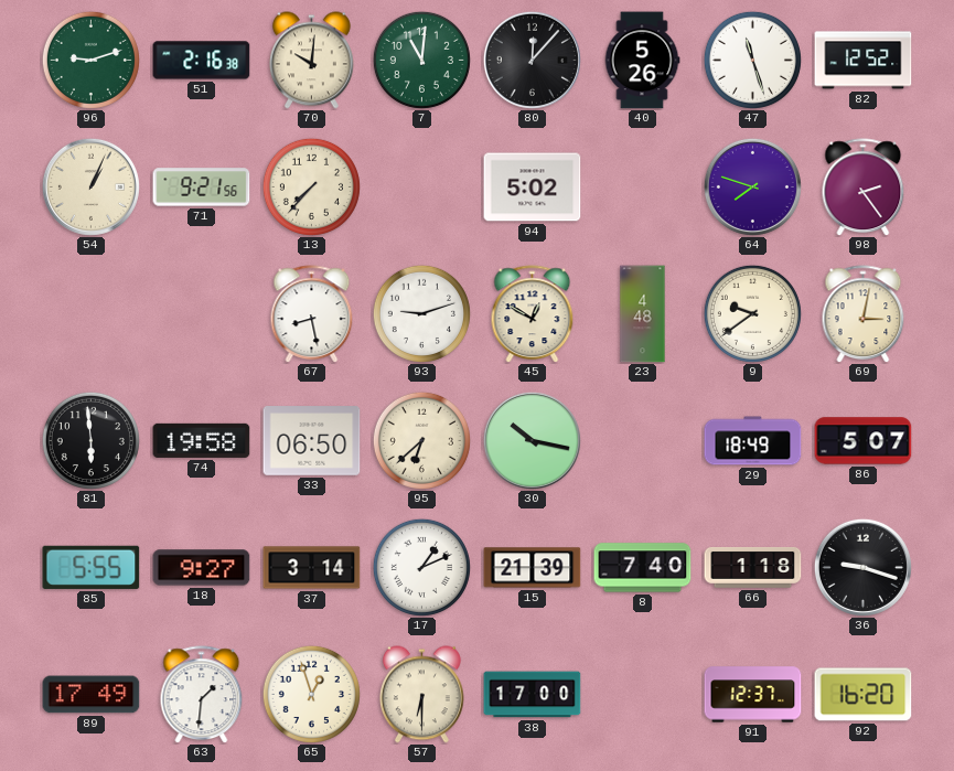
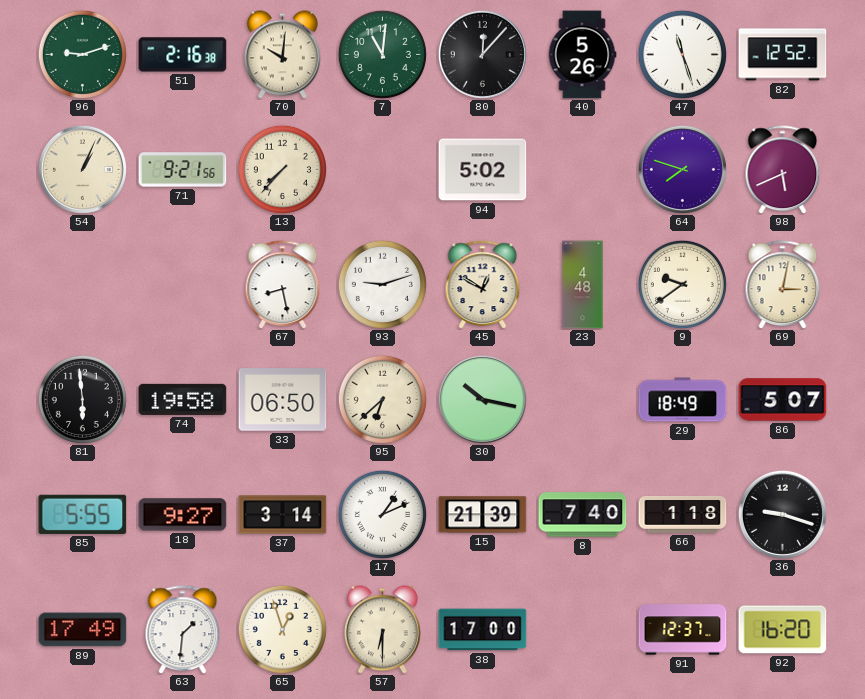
98: 2:24 -> 5:41 (783, 170)
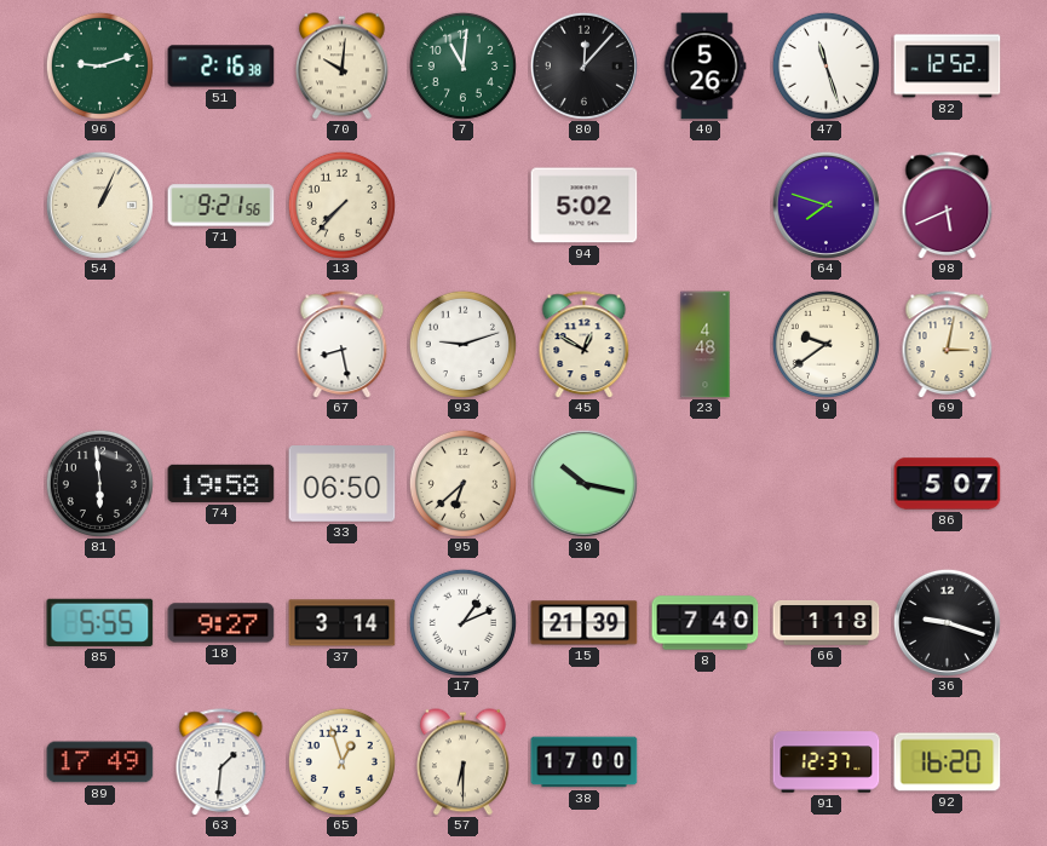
29: 18:49 -> none (683, 400)
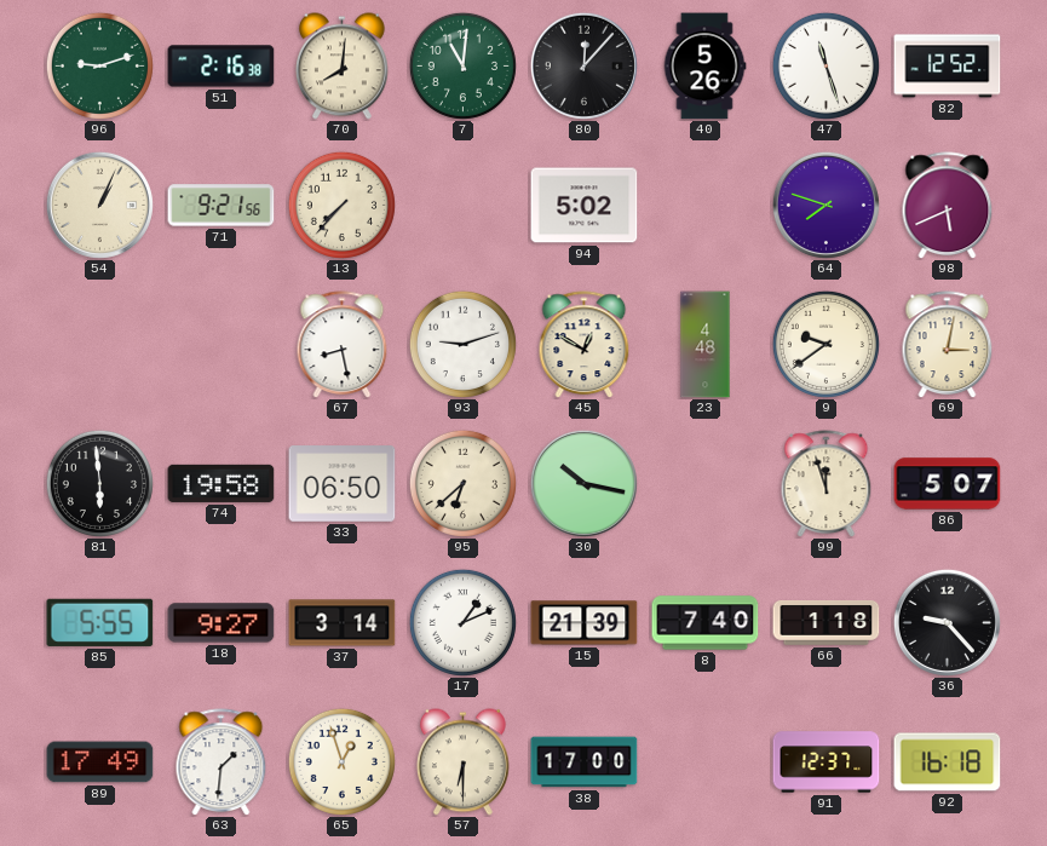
70: 10:01 -> 8:01 (341, 67)
99: none -> 11:57 (827, 484)
36: 9:18 -> 9:23 (947, 622)
92: 16:20 -> 16:18 (948, 762)
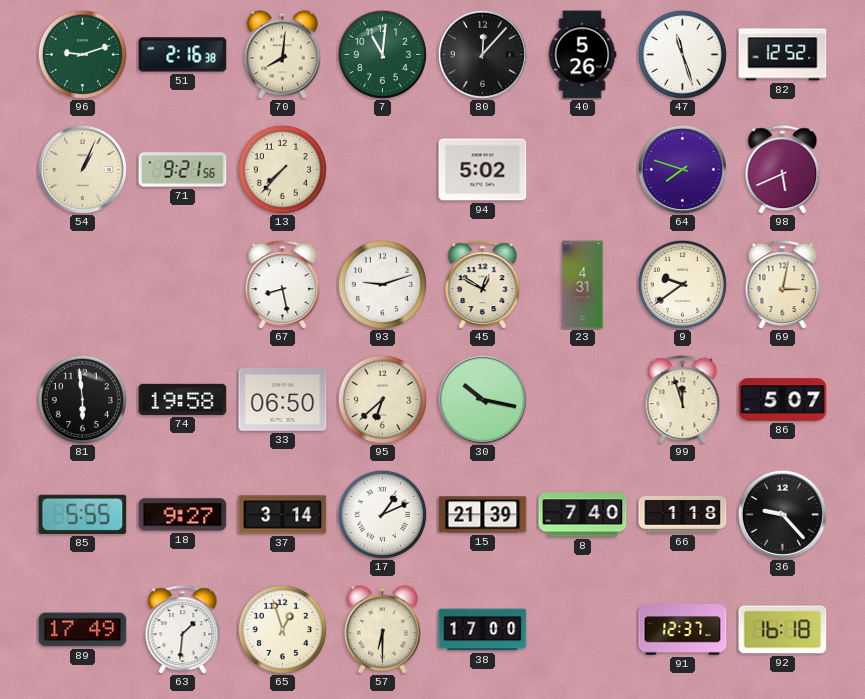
23: 4:48 -> 4:31 (583, 285)
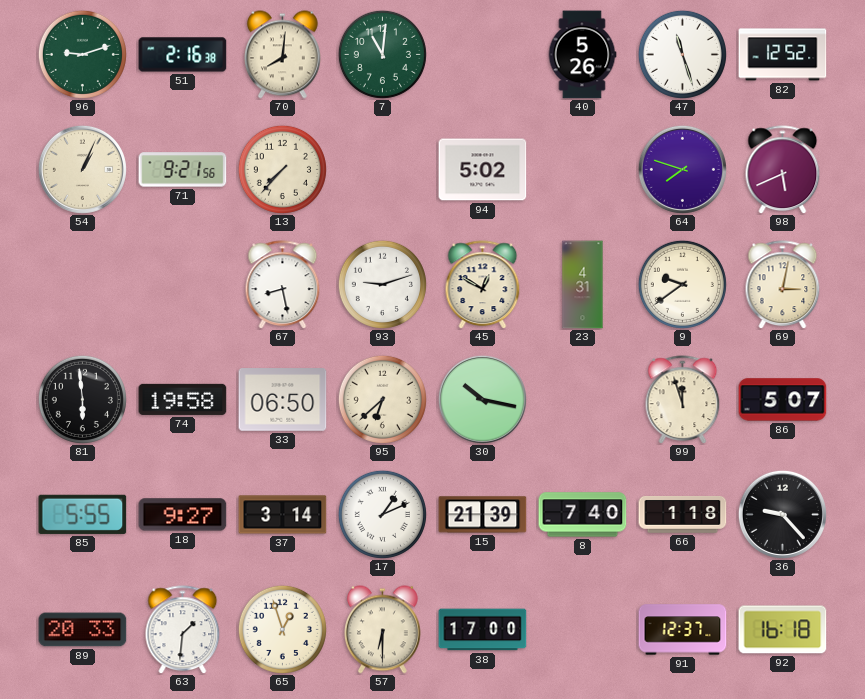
80: 12:07 -> none (482, 54)
89: 17:49 -> 20:33 (83, 630)
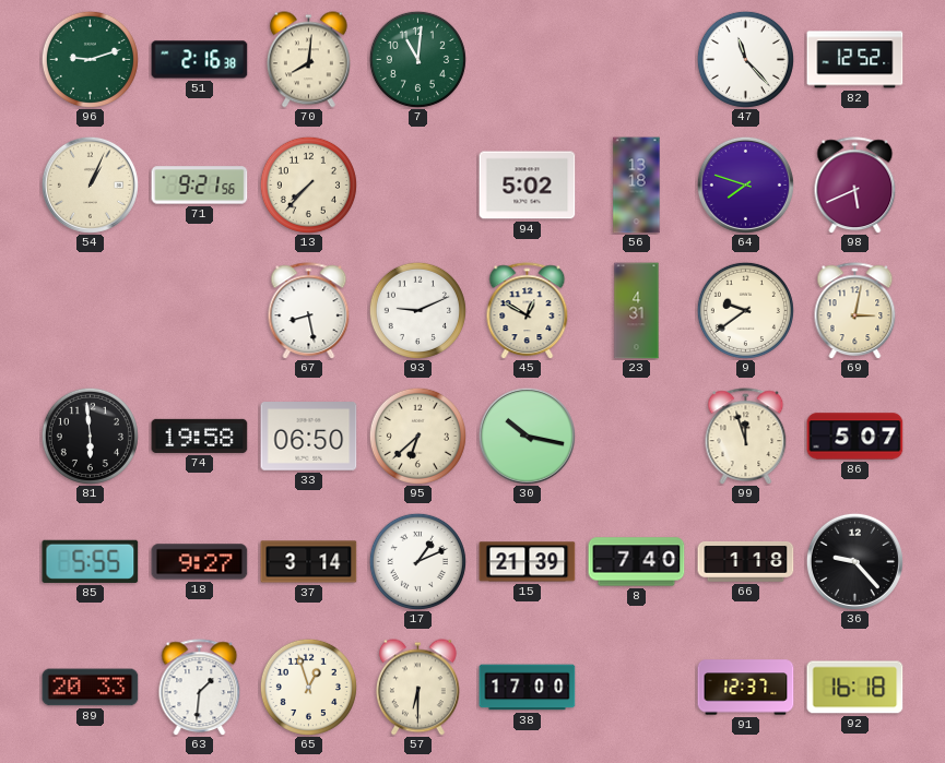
40: 5:26 -> none (582, 55)
47: 11:27 -> 11:23 (745, 59)
56: none -> 13:18 (637, 186)
93: 9:12 -> 9:11 (417, 310)
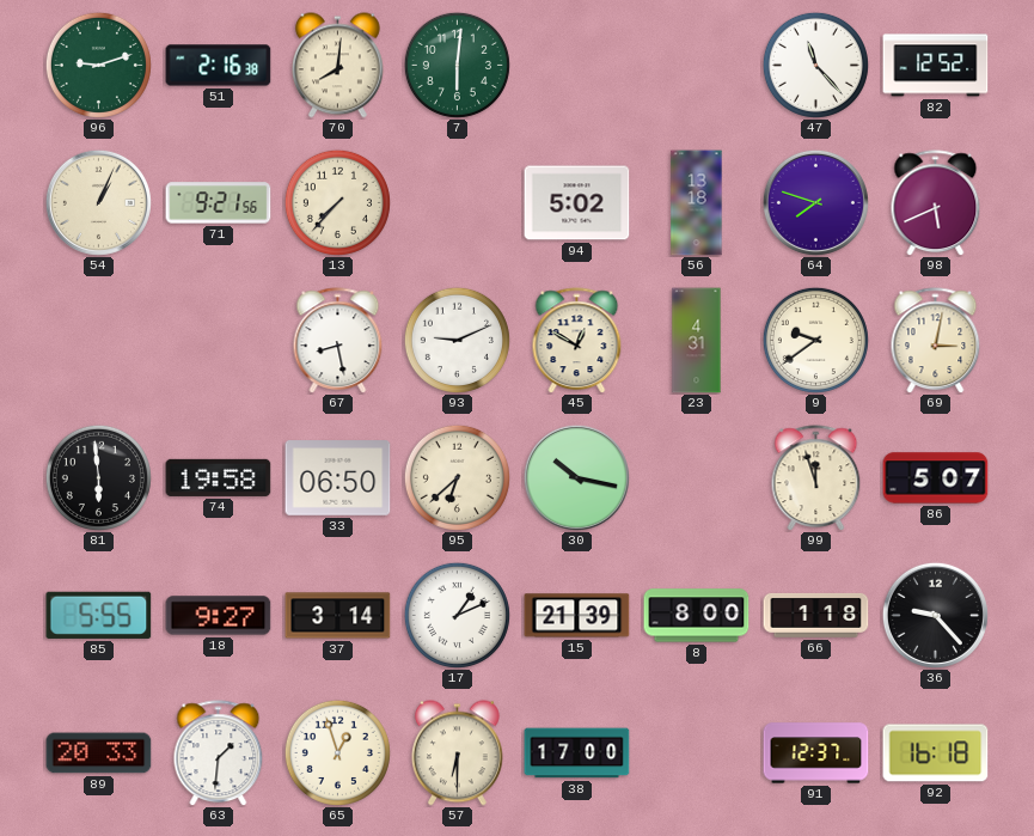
7: 11:01 -> 6:01 (457, 65)
8: 7:40 -> 8:00 (697, 616)
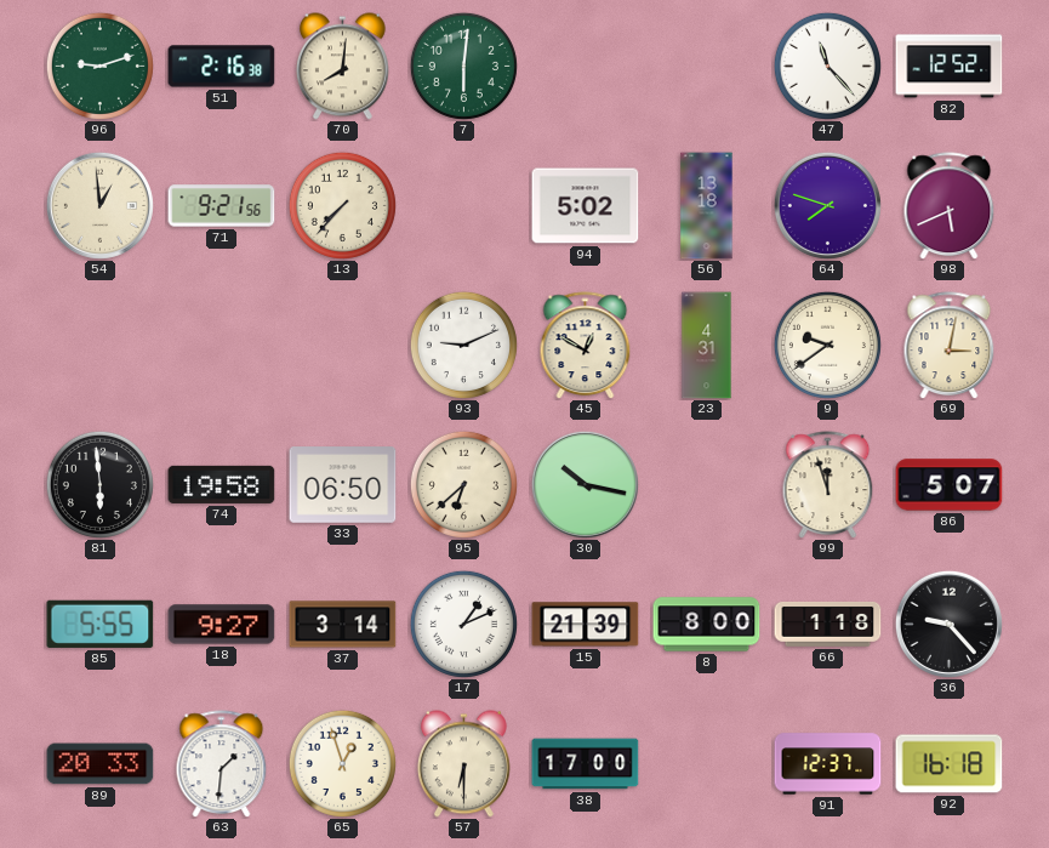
54: 1:04 -> 12:59 (99, 205)
67: 8:28 -> none (338, 341)
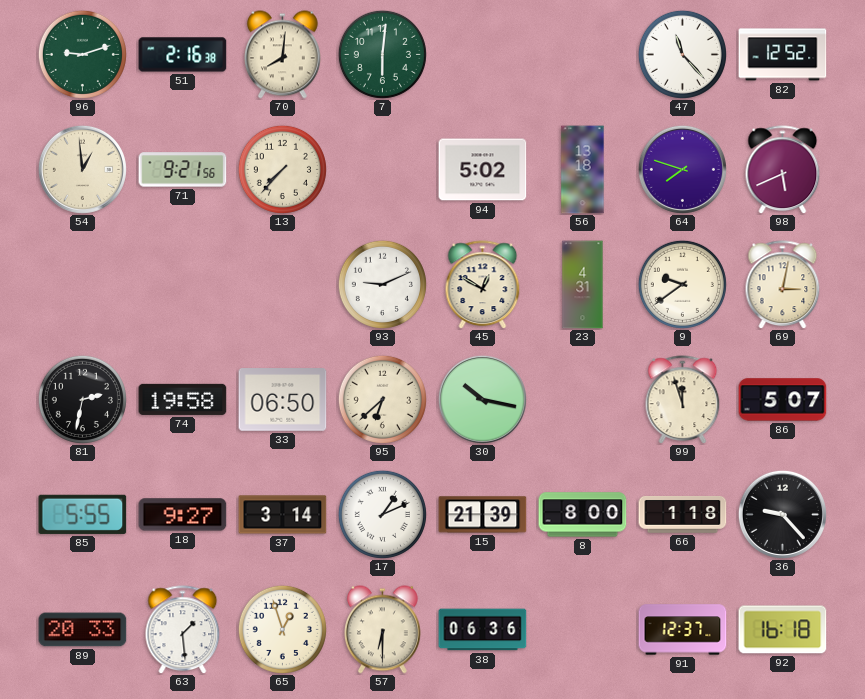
81: 5:59 -> 2:32 (82, 399)
63: 1:31 -> 1:29 (183, 630)
38: 17:00 -> 06:36 (483, 630)
